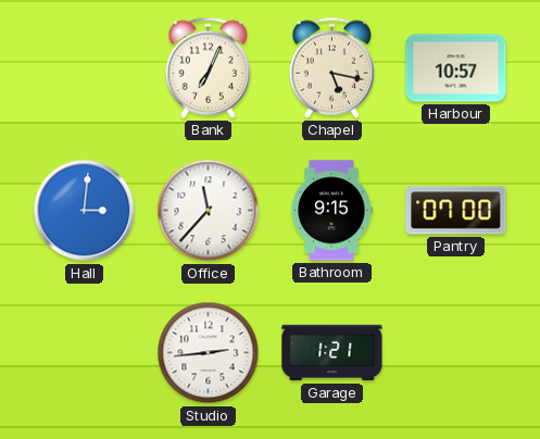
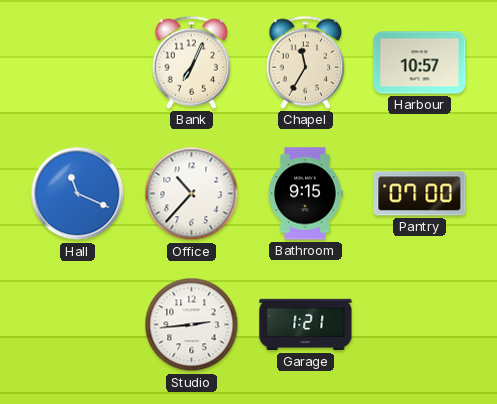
Chapel: 5:17 -> 11:35 (306, 62)
Hall: 3:01 -> 11:19 (78, 194)
Office: 11:37 -> 10:37 (192, 194)
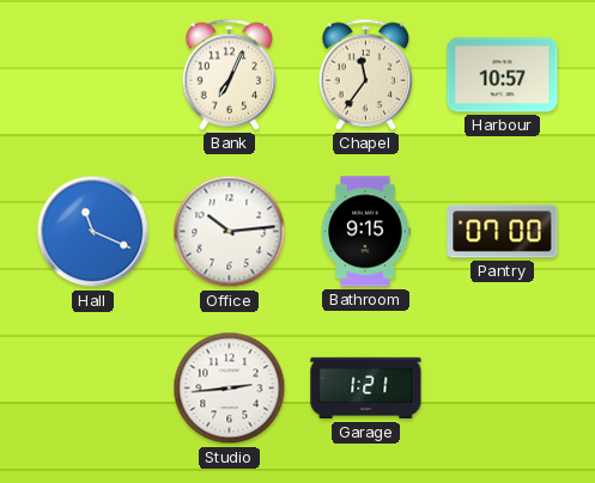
Chapel: 11:35 -> 11:36 (366, 74)
Office: 10:37 -> 10:14 (230, 232)
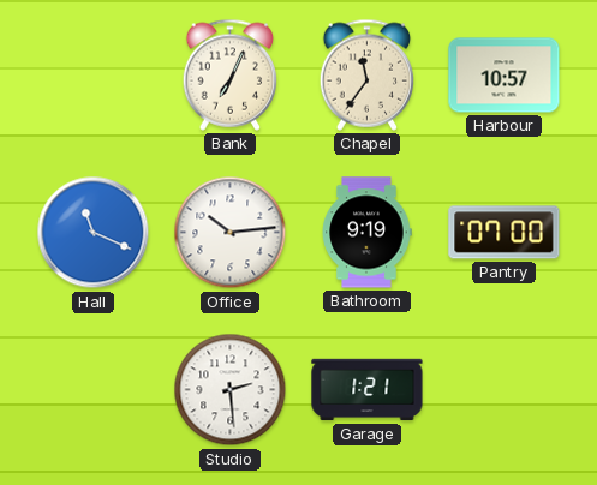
Bathroom: 9:15 -> 9:19 (366, 233)
Studio: 2:44 -> 2:29 (231, 390)
